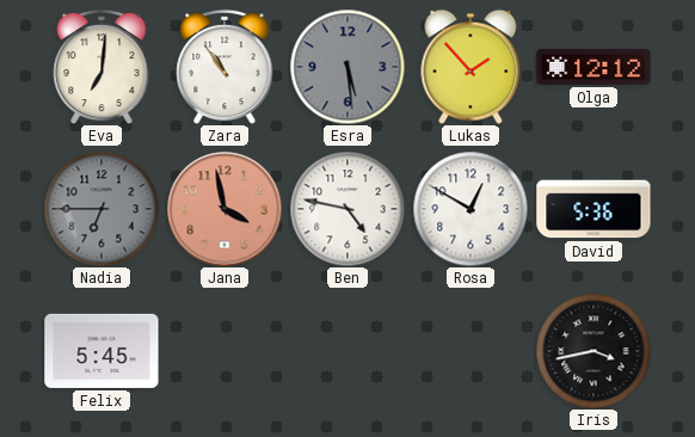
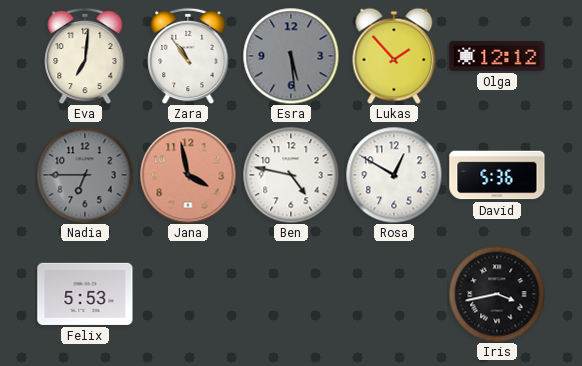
Felix: 5:45 -> 5:53 (85, 294)
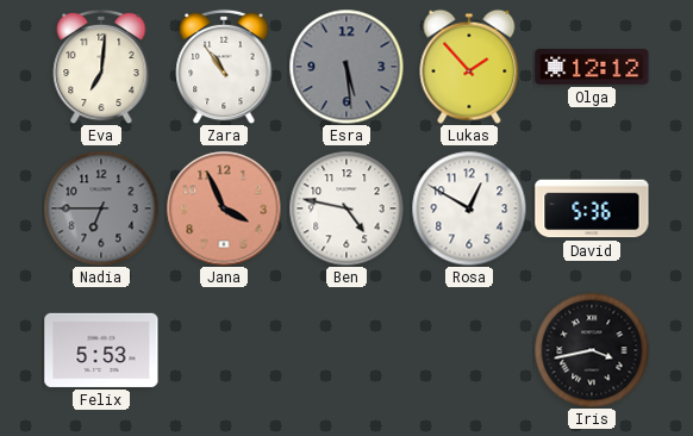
Jana: 3:58 -> 3:56 (224, 208)
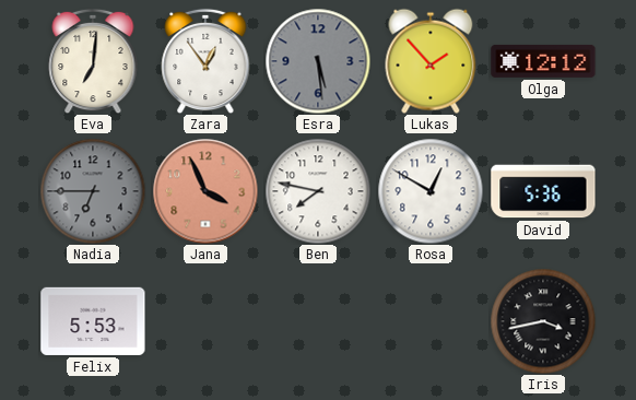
Zara: 10:54 -> 12:54 (205, 61)
Ben: 4:47 -> 7:47 (318, 191)
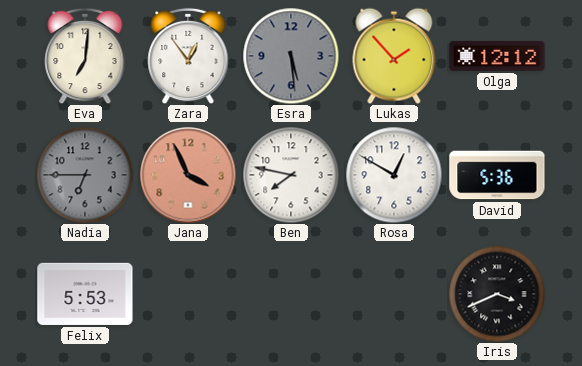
Iris: 3:43 -> 3:41 (497, 294)
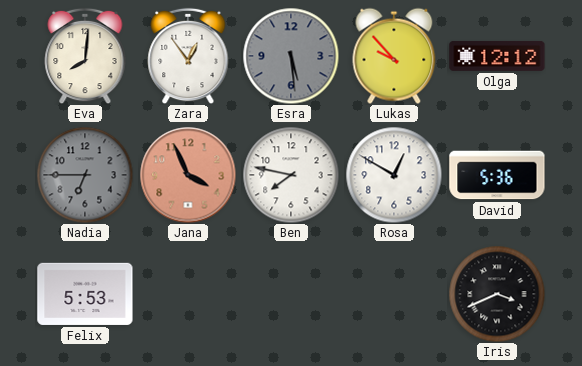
Eva: 7:01 -> 8:01 (85, 56)
Lukas: 1:53 -> 9:53 (394, 56)
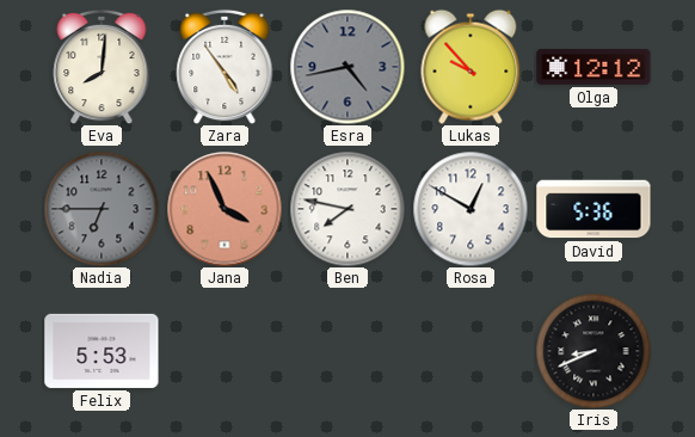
Zara: 12:54 -> 4:54 (225, 67)
Esra: 5:29 -> 4:43 (347, 67)
Iris: 3:41 -> 8:41 (593, 351)
